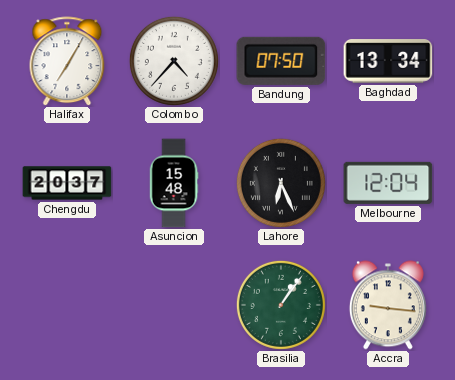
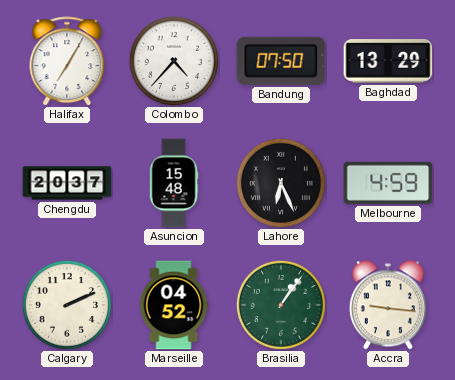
Baghdad: 13:34 -> 13:29 (388, 61)
Melbourne: 12:04 -> 4:59 (388, 183)
Calgary: none -> 2:11 (67, 305)
Marseille: none -> 04:52 (174, 305)
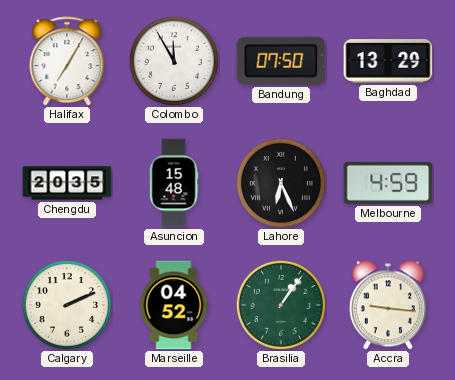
Colombo: 4:37 -> 11:55 (174, 61)
Chengdu: 20:37 -> 20:35 (67, 183)
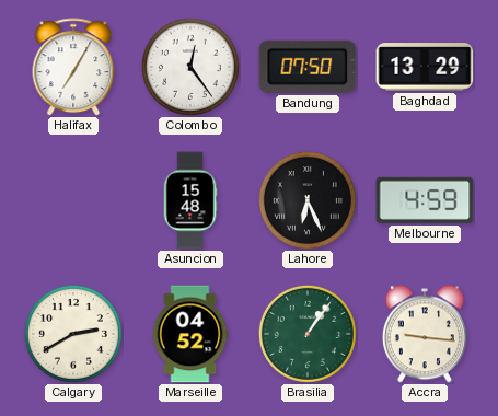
Colombo: 11:55 -> 12:24 (190, 67)
Chengdu: 20:35 -> none (67, 183)
Calgary: 2:11 -> 2:40 (73, 334)
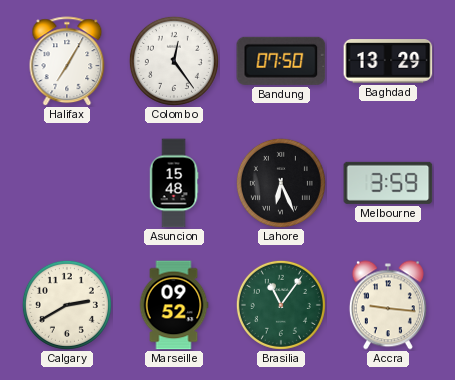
Melbourne: 4:59 -> 3:59 (388, 183)
Marseille: 04:52 -> 09:52 (174, 305)
Brasilia: 1:06 -> 11:06 (281, 305)
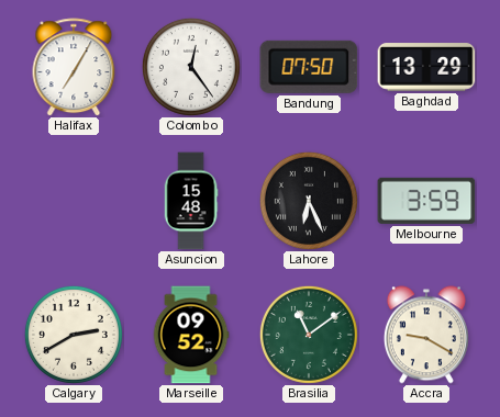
Brasilia: 11:06 -> 11:09 (309, 335)
Accra: 9:16 -> 9:20 (426, 335)
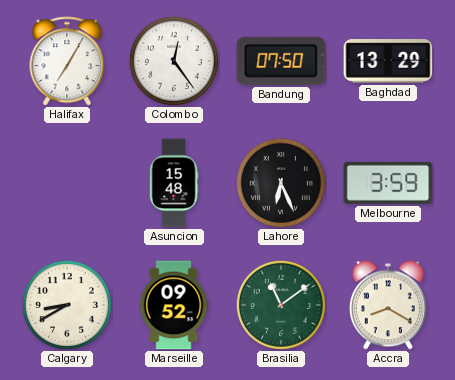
Calgary: 2:40 -> 8:40 (67, 305)
Accra: 9:20 -> 8:20 (388, 305)
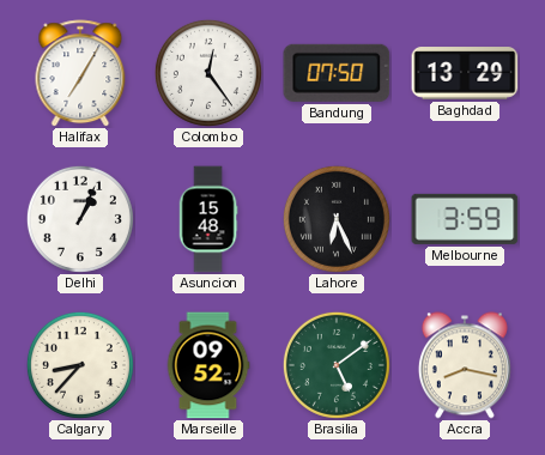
Delhi: none -> 1:04 (80, 219)
Calgary: 8:40 -> 8:37 (80, 365)
Brasilia: 11:09 -> 5:09 (337, 365)
Accra: 8:20 -> 8:17 (465, 365)
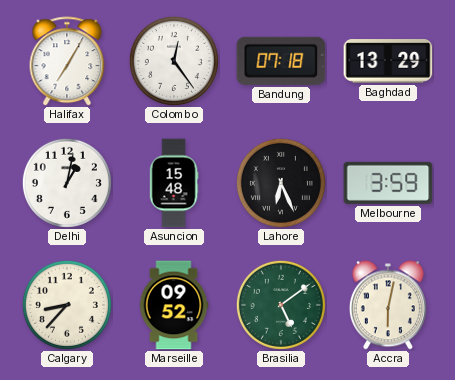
Bandung: 07:50 -> 07:18 (281, 61)
Delhi: 1:04 -> 1:02 (67, 183)
Accra: 8:17 -> 6:02 (388, 305)
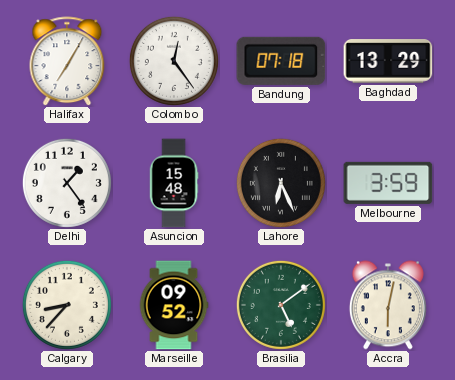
Delhi: 1:02 -> 1:24 (67, 183)
